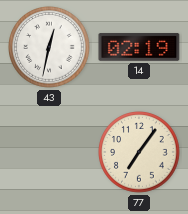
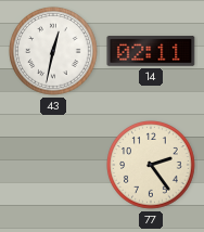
14: 02:19 -> 02:11 (151, 51)
77: 7:06 -> 2:24 (152, 166)
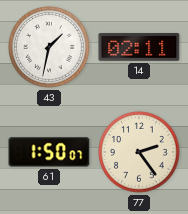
43: 12:32 -> 1:32 (50, 48)
61: none -> 1:50 (49, 152)
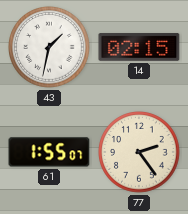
14: 02:11 -> 02:15 (139, 47)
61: 1:50 -> 1:55 (49, 152)
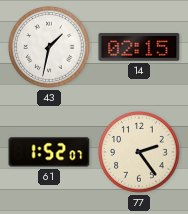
61: 1:55 -> 1:52 (49, 152)
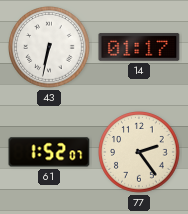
43: 1:32 -> 6:32 (50, 48)
14: 02:15 -> 01:17 (139, 47)
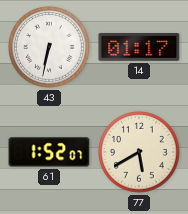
77: 2:24 -> 5:40 (140, 153)
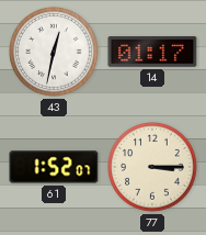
43: 6:32 -> 12:32 (55, 53)
77: 5:40 -> 3:15 (153, 168)
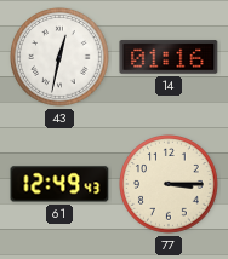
14: 01:17 -> 01:16 (169, 57)
61: 1:52 -> 12:49 (59, 184)
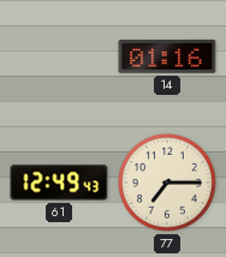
43: 12:32 -> none (61, 58)
77: 3:15 -> 7:15 (168, 184)
